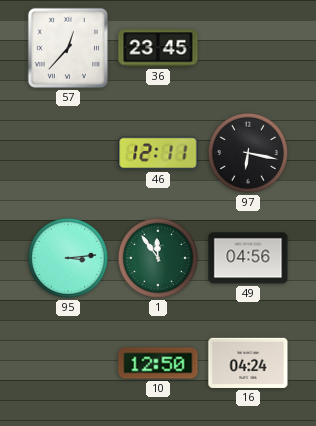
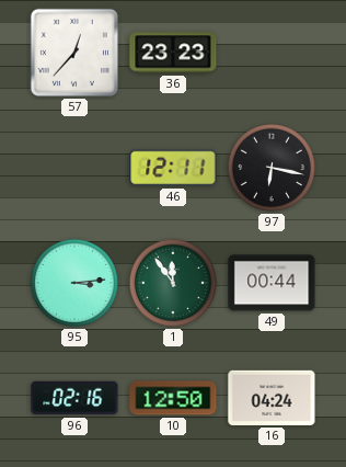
36: 23:45 -> 23:23 (173, 53)
49: 04:56 -> 00:44 (272, 283)
96: none -> 02:16 (74, 398)
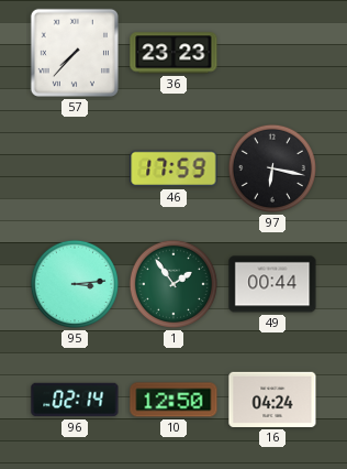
57: 12:37 -> 7:37 (75, 53)
46: 12:11 -> 17:59 (173, 168)
1: 11:54 -> 1:54 (173, 284)
96: 02:16 -> 02:14 (75, 400)
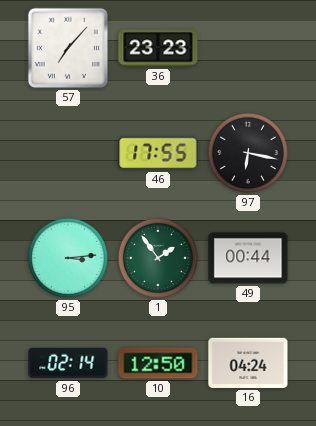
57: 7:37 -> 7:07 (68, 48)
46: 17:59 -> 17:55 (158, 153)
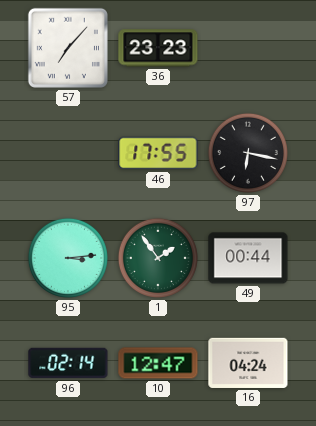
10: 12:50 -> 12:47 (158, 363)
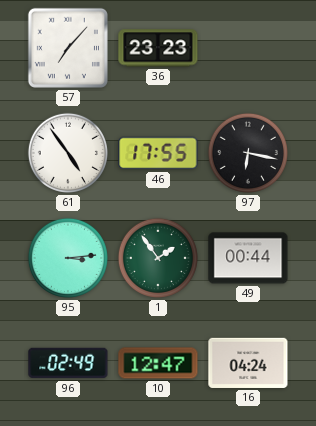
61: none -> 4:54 (68, 153)
96: 02:14 -> 02:49 (68, 363)
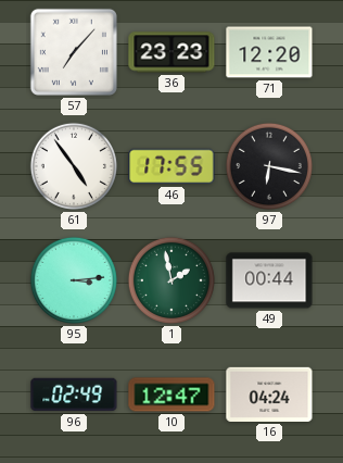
71: none -> 12:20 (269, 52)
1: 1:54 -> 1:58 (171, 280)
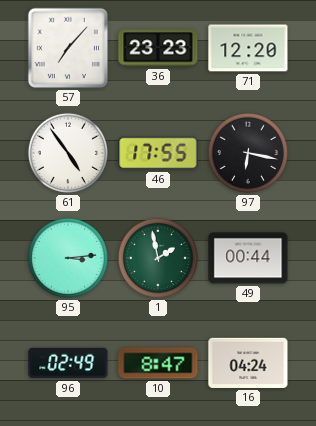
10: 12:47 -> 8:47 (158, 363)
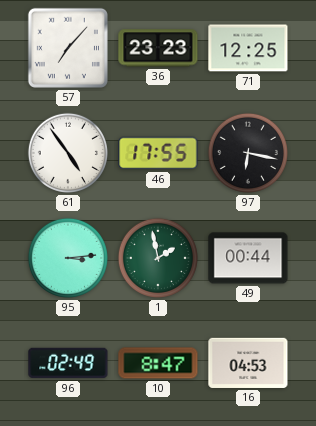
71: 12:20 -> 12:25 (248, 48)
16: 04:24 -> 04:53 (248, 363)
